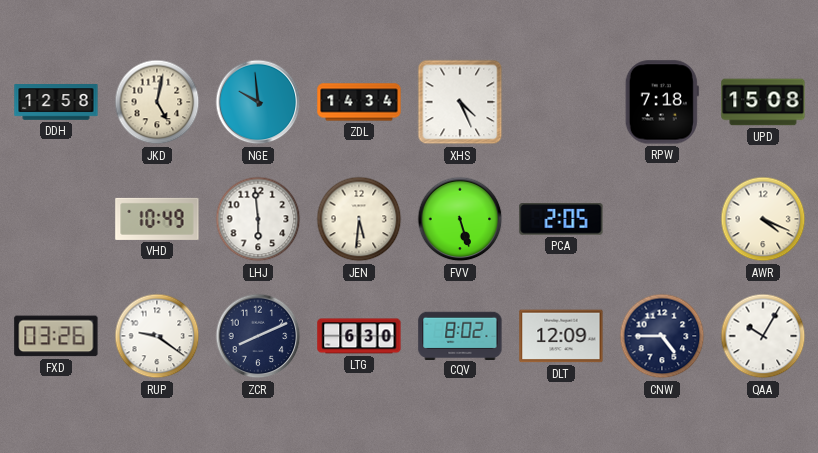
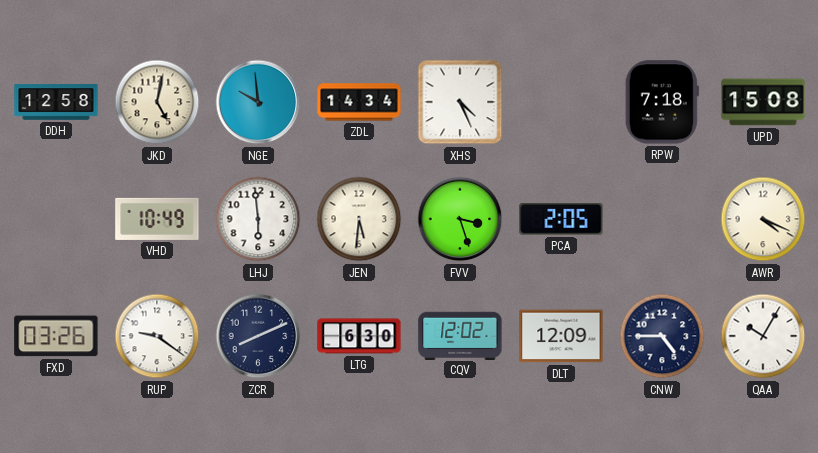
FVV: 5:27 -> 3:27 (460, 219)
CQV: 8:02 -> 12:02 (460, 335)
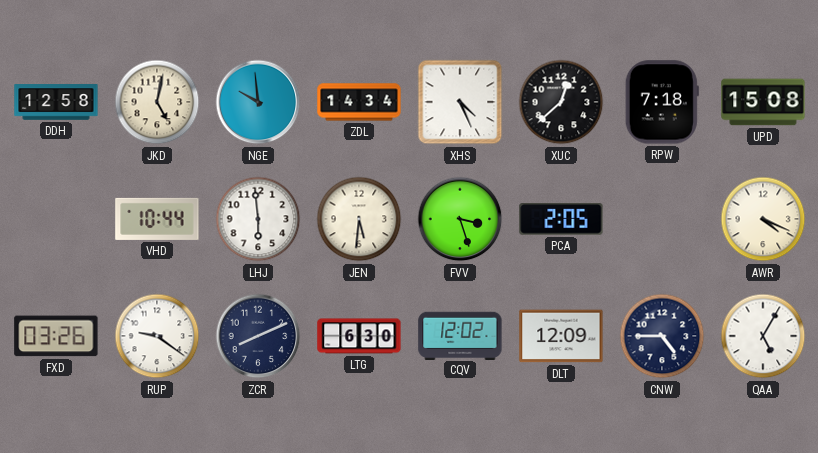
XUC: none -> 12:38 (561, 102)
VHD: 10:49 -> 10:44 (157, 219)
QAA: 10:05 -> 5:05 (763, 336)
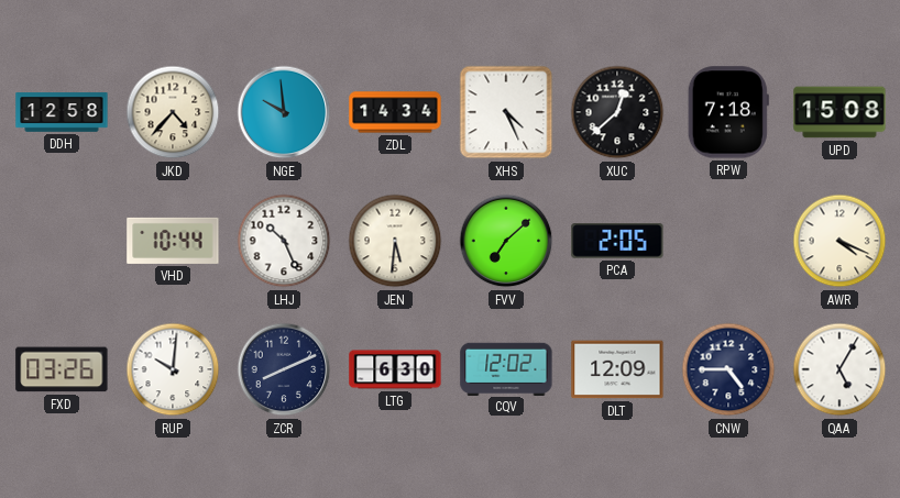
JKD: 5:02 -> 4:37 (173, 112)
LHJ: 5:59 -> 10:26 (284, 241)
FVV: 3:27 -> 7:08 (506, 241)
RUP: 9:21 -> 10:01 (173, 369)
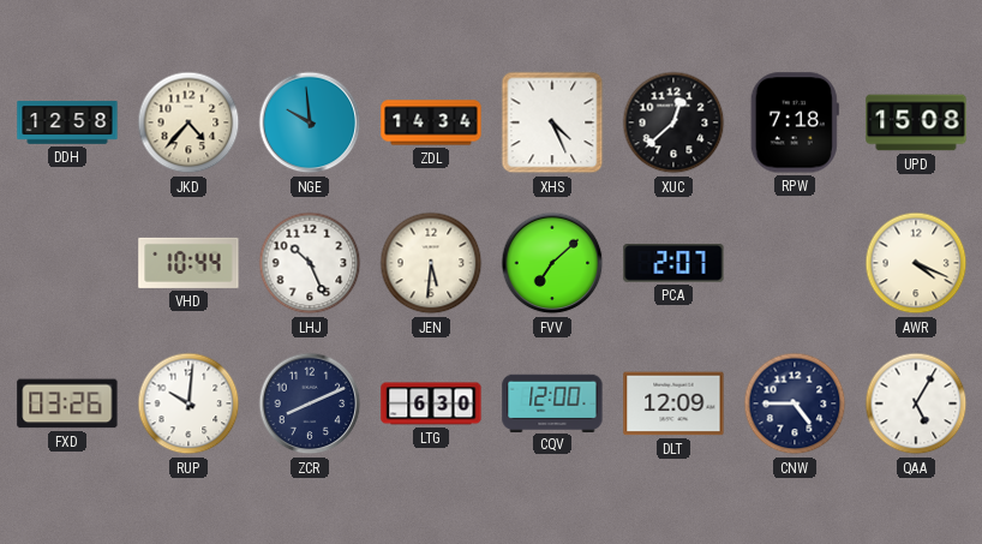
PCA: 2:05 -> 2:07 (673, 263)
CQV: 12:02 -> 12:00 (552, 402)
